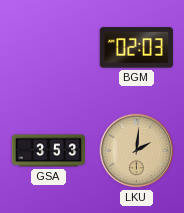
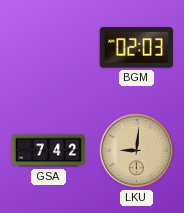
GSA: 3:53 -> 7:42 (49, 151)
LKU: 2:01 -> 9:01 (137, 151)
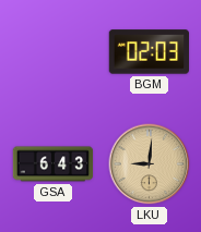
GSA: 7:42 -> 6:43 (54, 164)
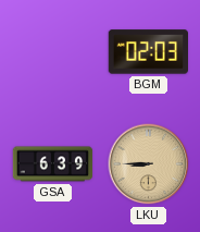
GSA: 6:43 -> 6:39 (53, 164)
LKU: 9:01 -> 8:45 (149, 164)
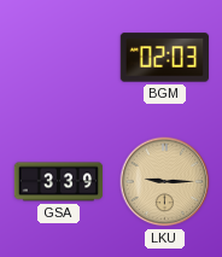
GSA: 6:39 -> 3:39 (59, 182)
LKU: 8:45 -> 9:15 (165, 182)
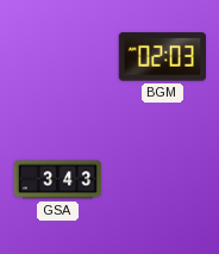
GSA: 3:39 -> 3:43 (58, 180)
LKU: 9:15 -> none (165, 182)
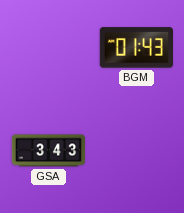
BGM: 02:03 -> 01:43 (137, 48)
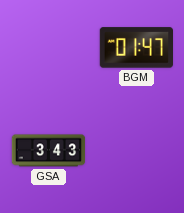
BGM: 01:43 -> 01:47 (137, 48)
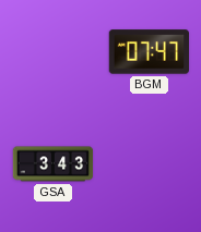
BGM: 01:47 -> 07:47 (150, 52)
